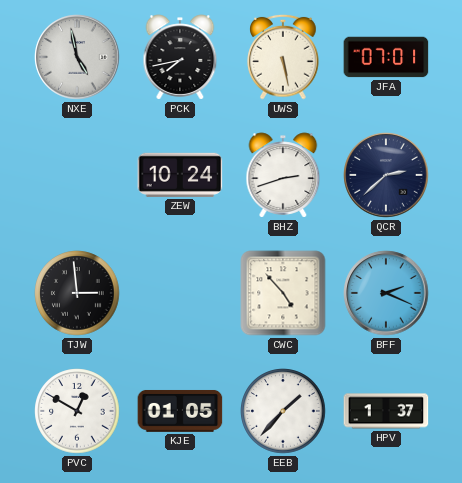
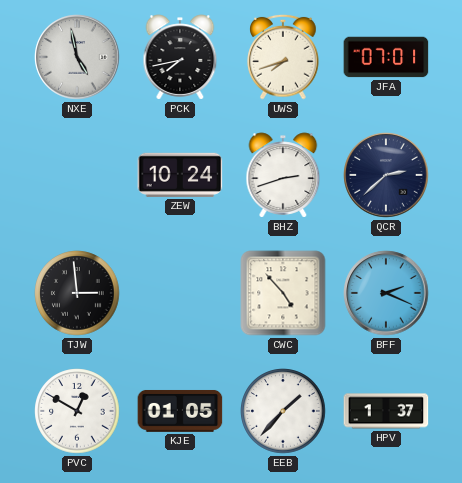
UWS: 5:28 -> 7:42 (283, 57)
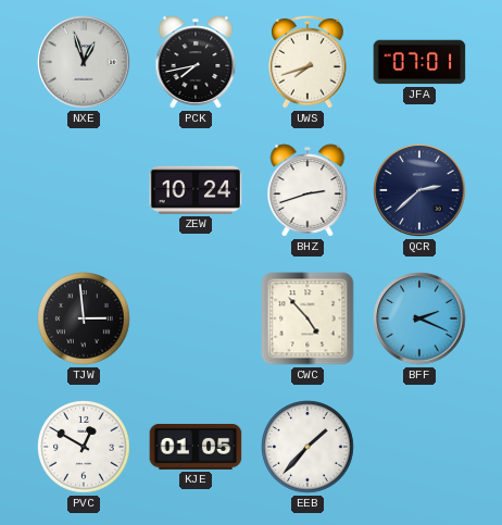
NXE: 4:58 -> 12:57 (84, 62)
HPV: 1:37 -> none (386, 411)
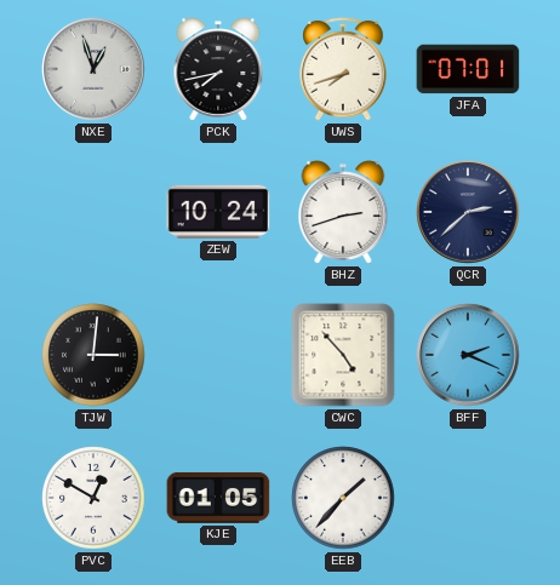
TJW: 2:59 -> 3:01 (93, 355)
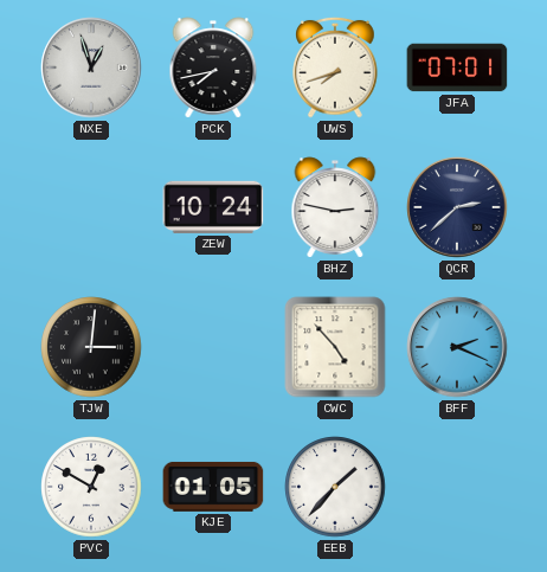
BHZ: 2:42 -> 2:47 (335, 207)
